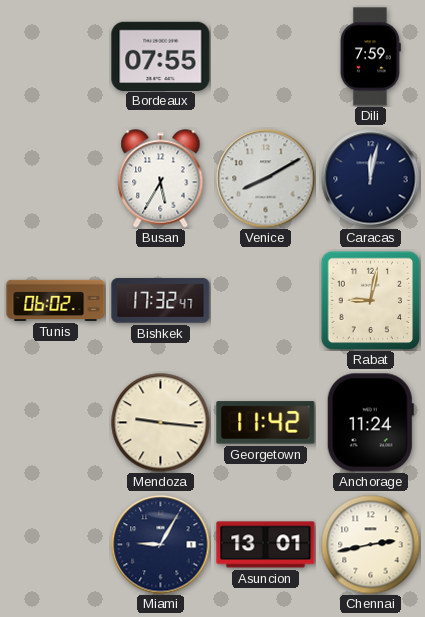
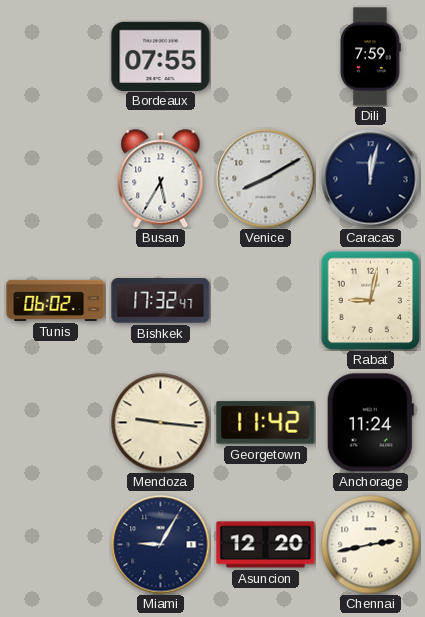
Asuncion: 13:01 -> 12:20 (266, 545)
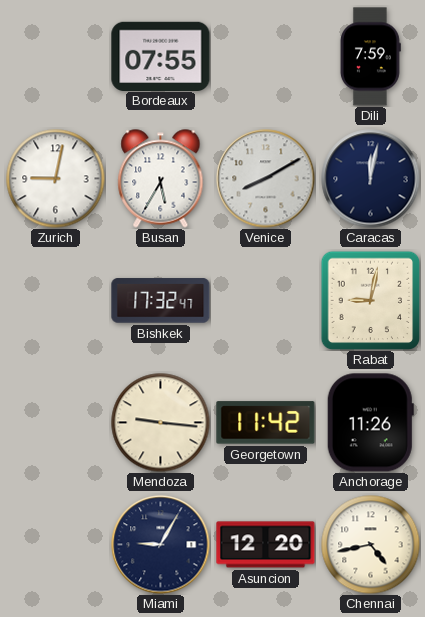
Zurich: none -> 9:02 (56, 179)
Tunis: 06:02 -> none (56, 300)
Anchorage: 11:24 -> 11:26 (370, 423)
Chennai: 2:43 -> 4:43 (371, 545)
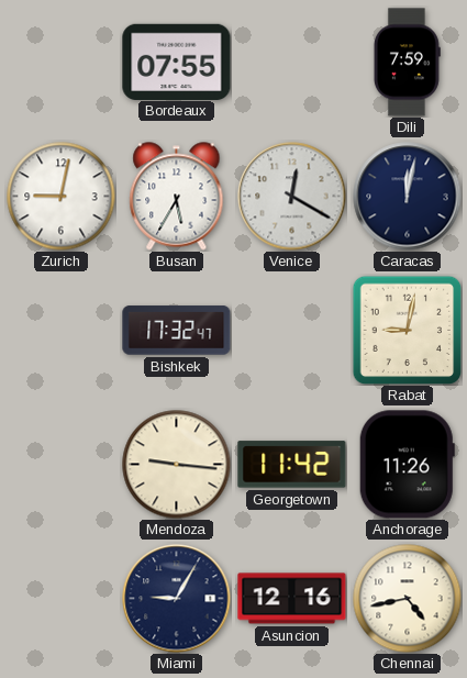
Venice: 8:10 -> 12:20 (292, 197)
Asuncion: 12:20 -> 12:16 (292, 599)
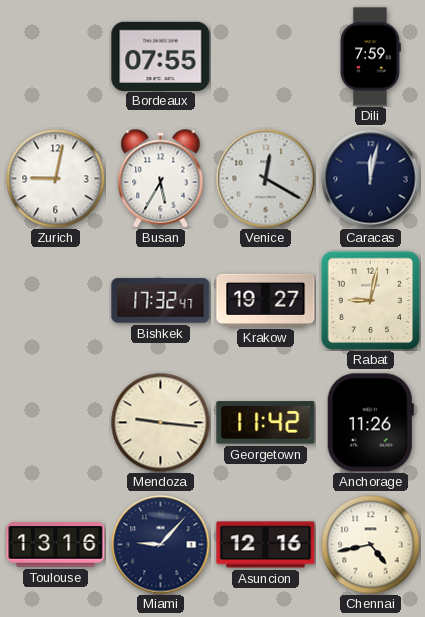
Krakow: none -> 19:27 (266, 300)
Toulouse: none -> 13:16 (56, 545)
Miami: 9:05 -> 9:07 (161, 545)
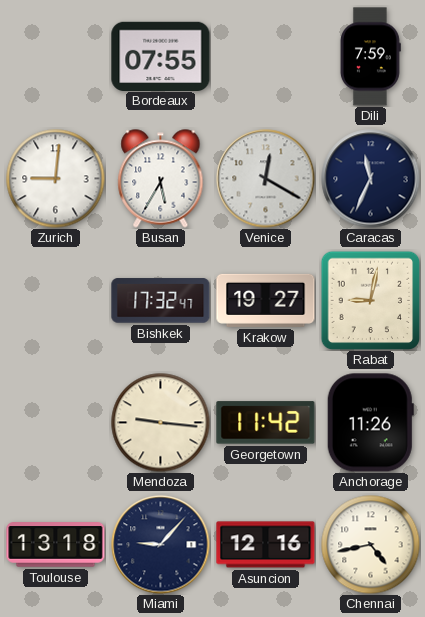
Zurich: 9:02 -> 9:01 (56, 179)
Caracas: 12:02 -> 11:34 (371, 179)
Toulouse: 13:16 -> 13:18 (56, 545)
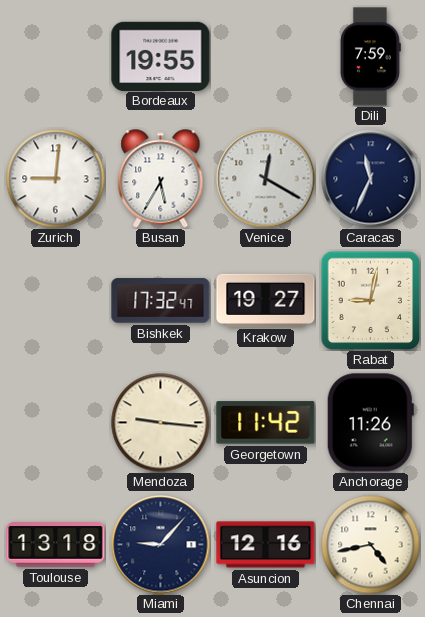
Bordeaux: 07:55 -> 19:55 (161, 56)
